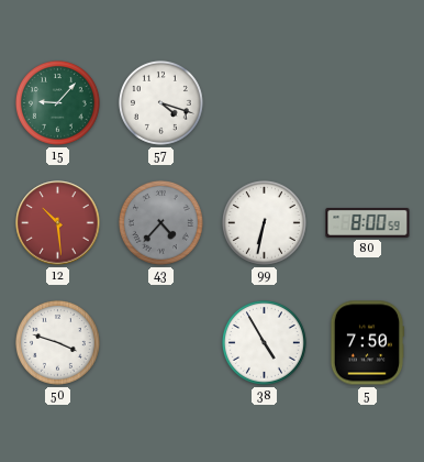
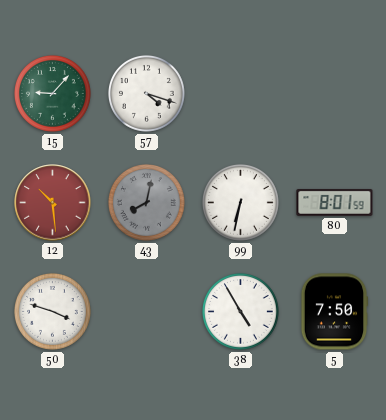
43: 4:37 -> 8:02 (146, 202)
80: 8:00 -> 8:01 (335, 202)
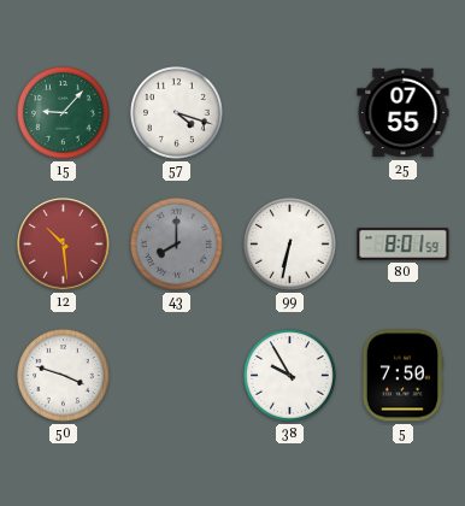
25: none -> 07:55 (404, 113)
43: 8:02 -> 8:00 (176, 243)
38: 4:55 -> 9:55 (289, 375)
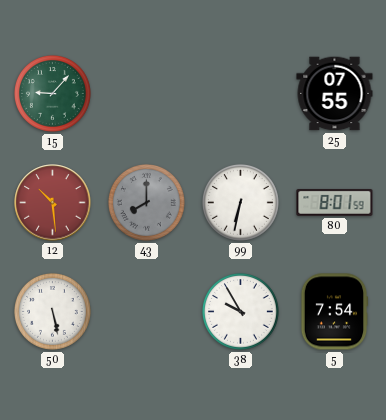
57: 4:18 -> none (176, 112)
50: 3:48 -> 5:28 (52, 311)
5: 7:50 -> 7:54 (334, 312)
